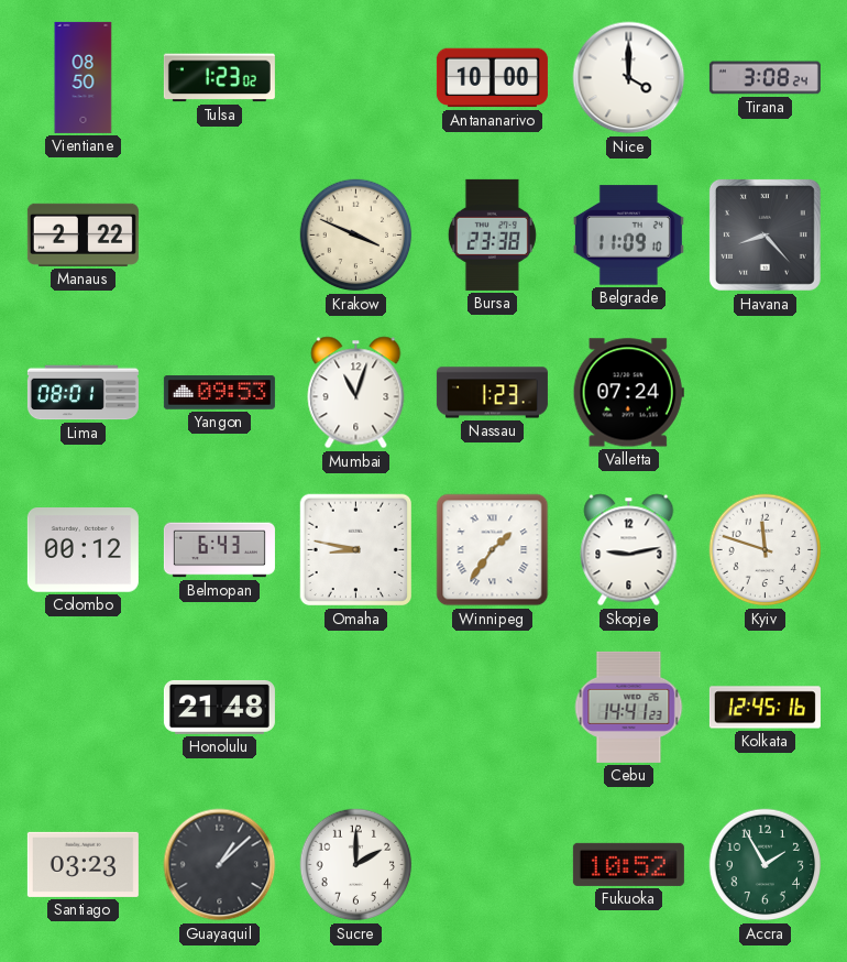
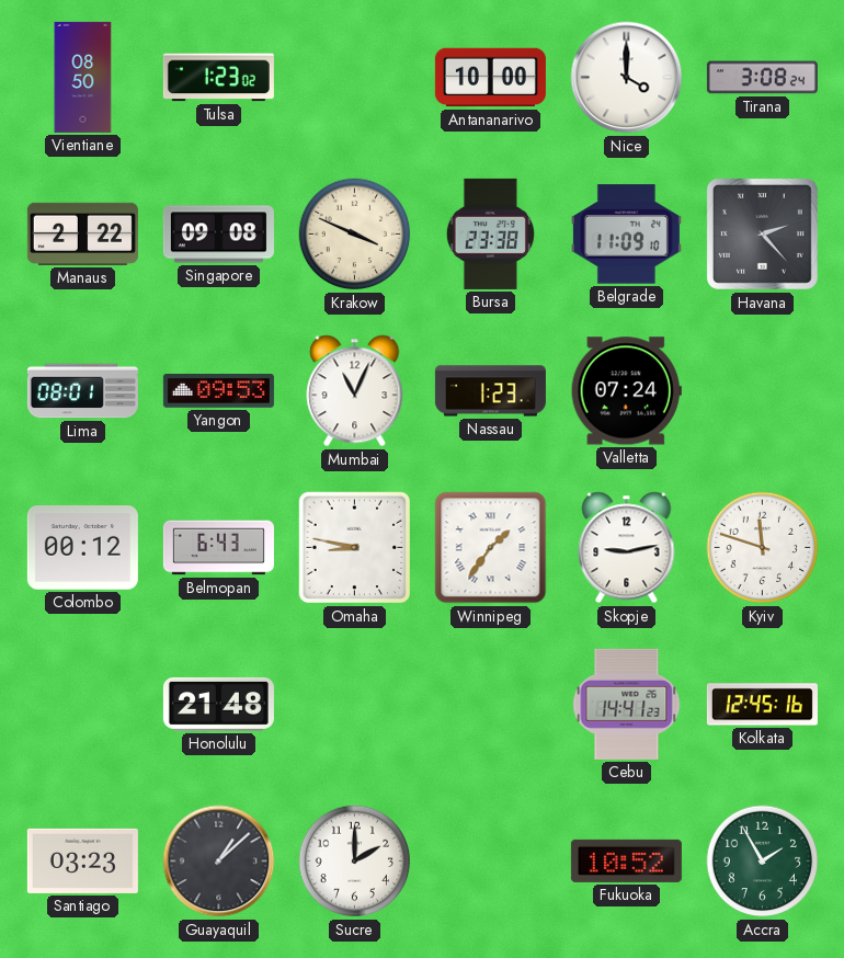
Singapore: none -> 09:08 (218, 235)
Havana: 8:23 -> 2:23 (762, 233)
Mumbai: 11:03 -> 11:04 (355, 391)
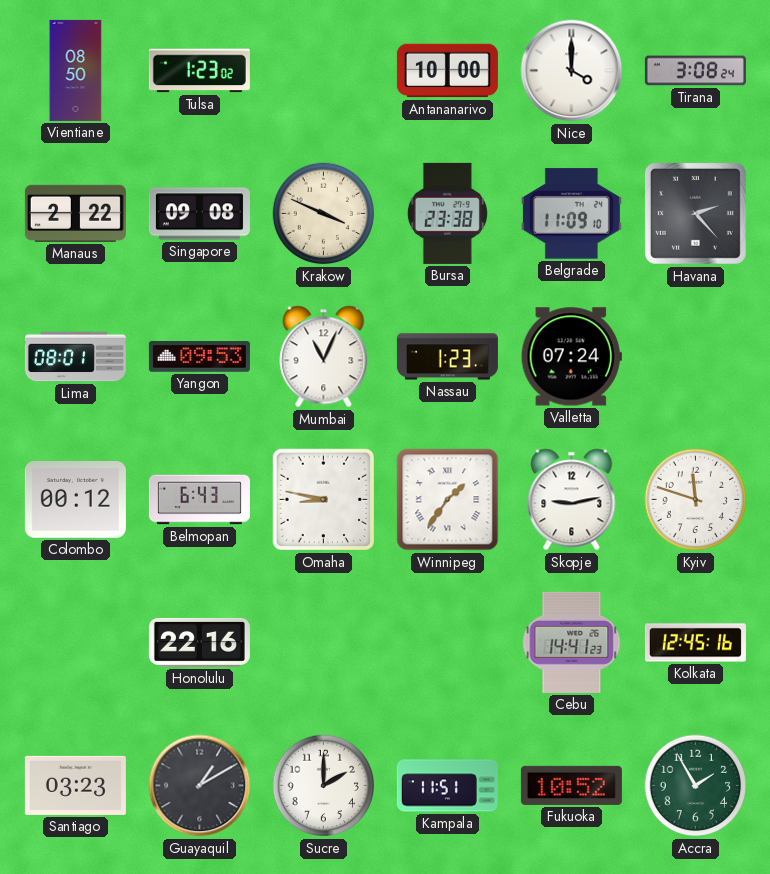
Honolulu: 21:48 -> 22:16 (199, 642)
Guayaquil: 1:08 -> 1:10 (200, 786)
Kampala: none -> 11:51 (447, 786)
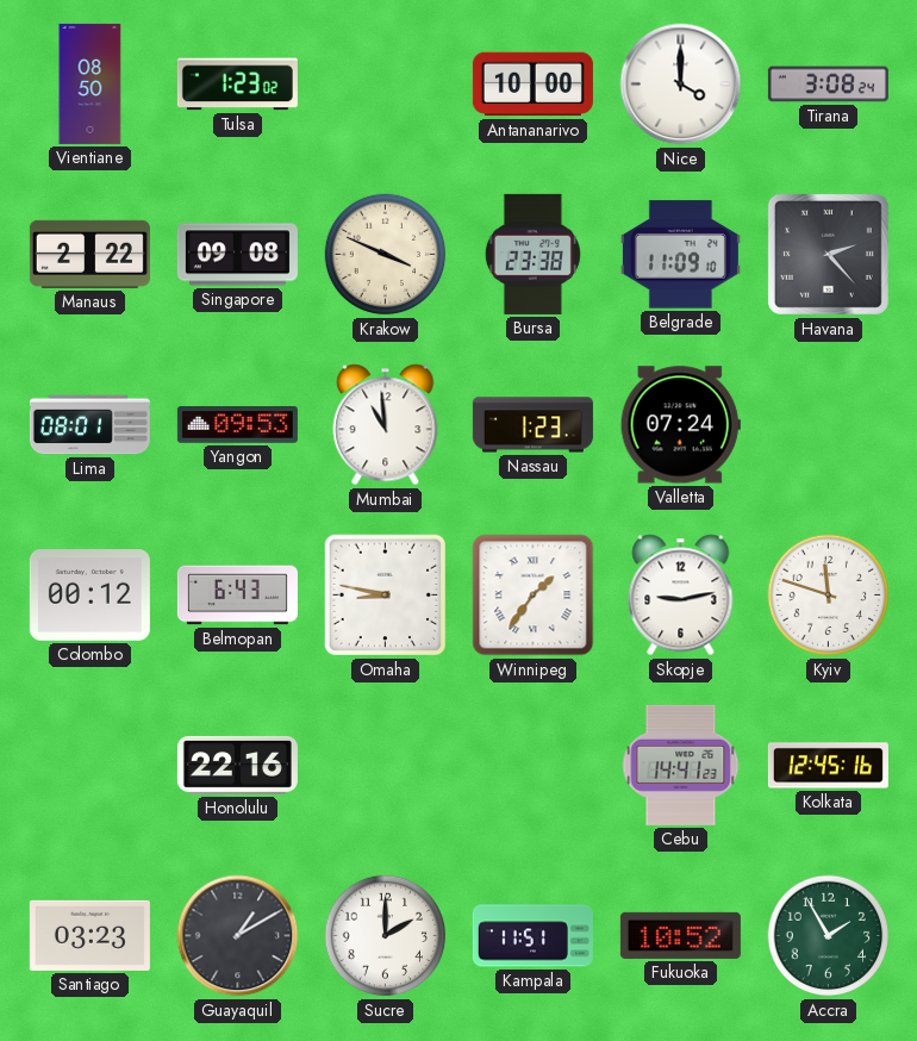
Mumbai: 11:04 -> 10:59 (386, 425)
